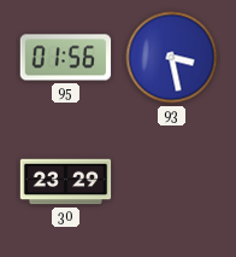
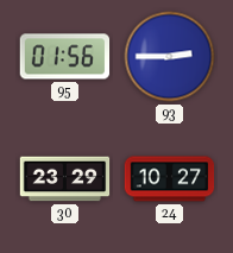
93: 3:28 -> 2:45 (170, 57)
24: none -> 10:27 (170, 179)
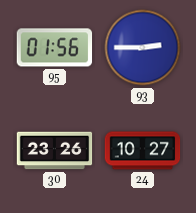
30: 23:29 -> 23:26 (55, 151)
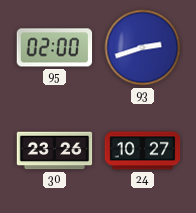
95: 01:56 -> 02:00 (55, 48)
93: 2:45 -> 2:42 (143, 48)
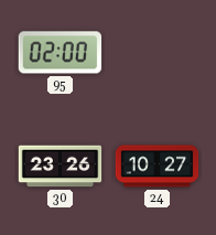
93: 2:42 -> none (143, 48)
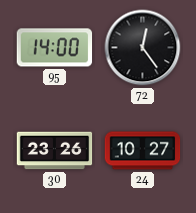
95: 02:00 -> 14:00 (55, 48)
72: none -> 12:24 (143, 48)
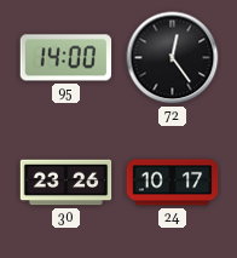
24: 10:27 -> 10:17 (173, 183)
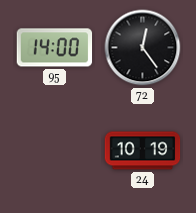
30: 23:26 -> none (67, 183)
24: 10:17 -> 10:19 (143, 151)
